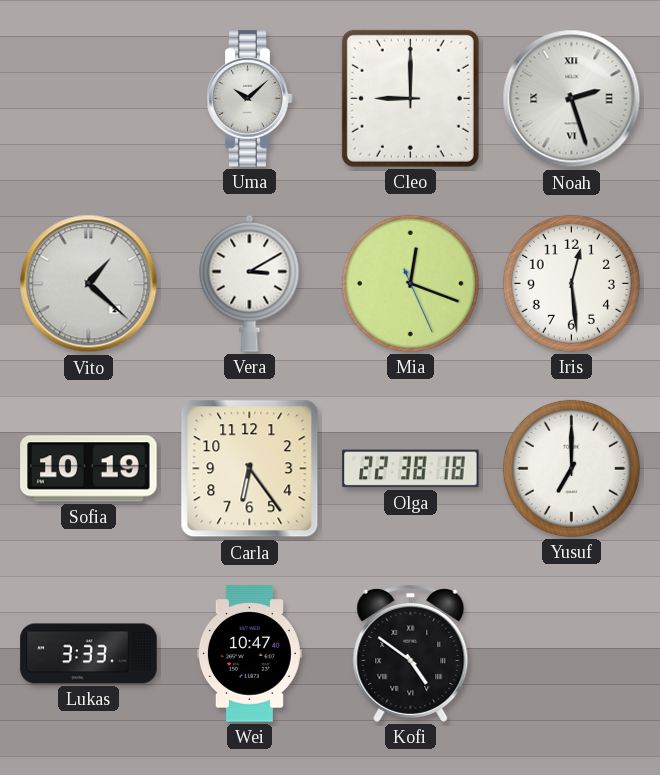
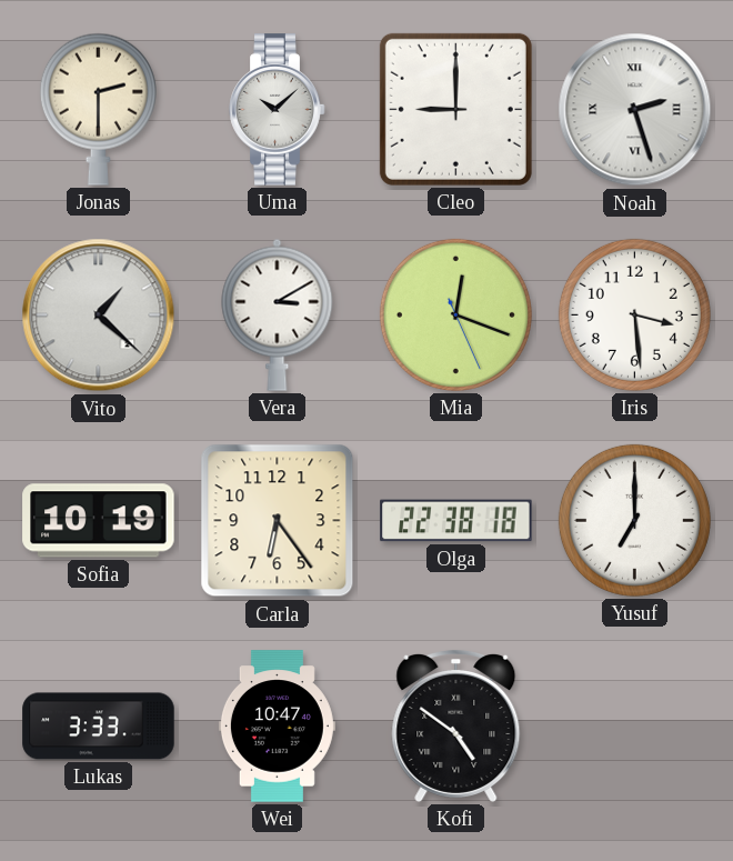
Jonas: none -> 2:30 (98, 109)
Iris: 12:29 -> 3:29 (634, 314)
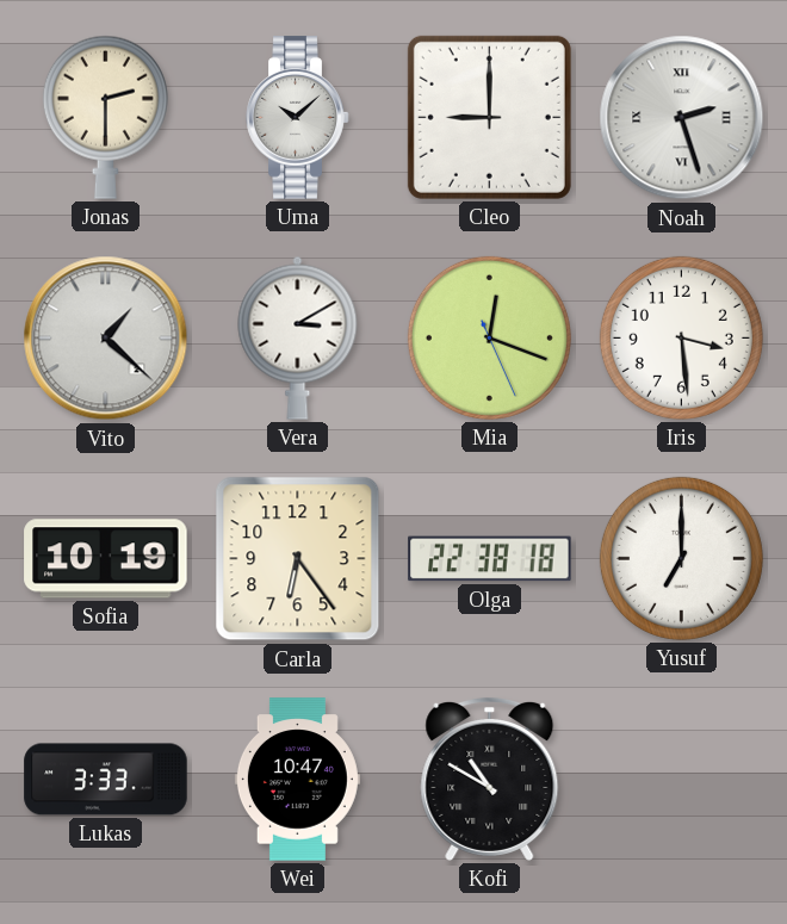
Kofi: 4:51 -> 10:50 (490, 779)
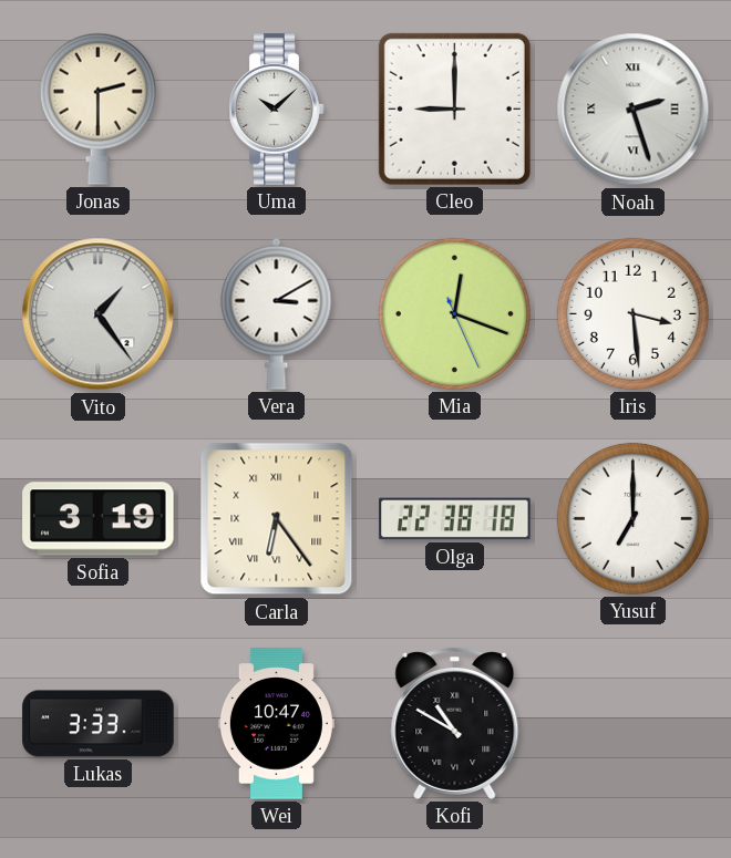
Vito: 1:22 -> 1:24 (99, 314)
Sofia: 10:19 -> 3:19 (99, 519)
Carla numerals: Arabic -> Roman (277, 519)
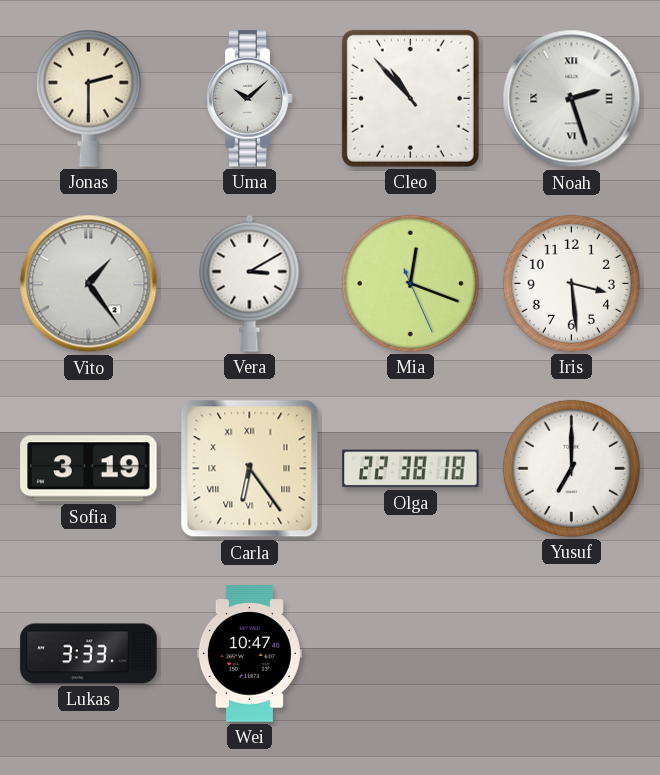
Cleo: 9:00 -> 10:53 (410, 98)
Kofi: 10:50 -> none (455, 723)
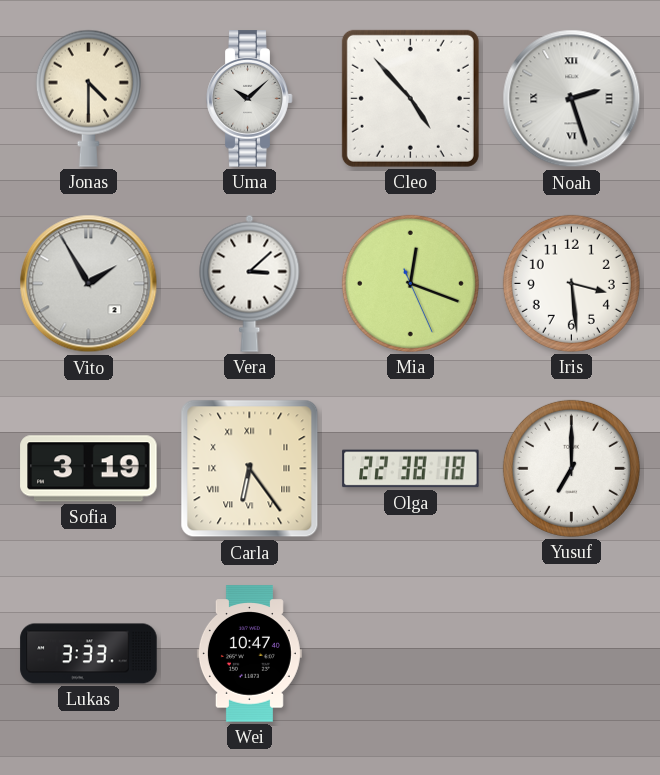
Jonas: 2:30 -> 4:30 (88, 98)
Cleo: 10:53 -> 4:53 (410, 98)
Vito: 1:24 -> 1:55 (89, 284)
Vera: 3:10 -> 3:08 (250, 283)
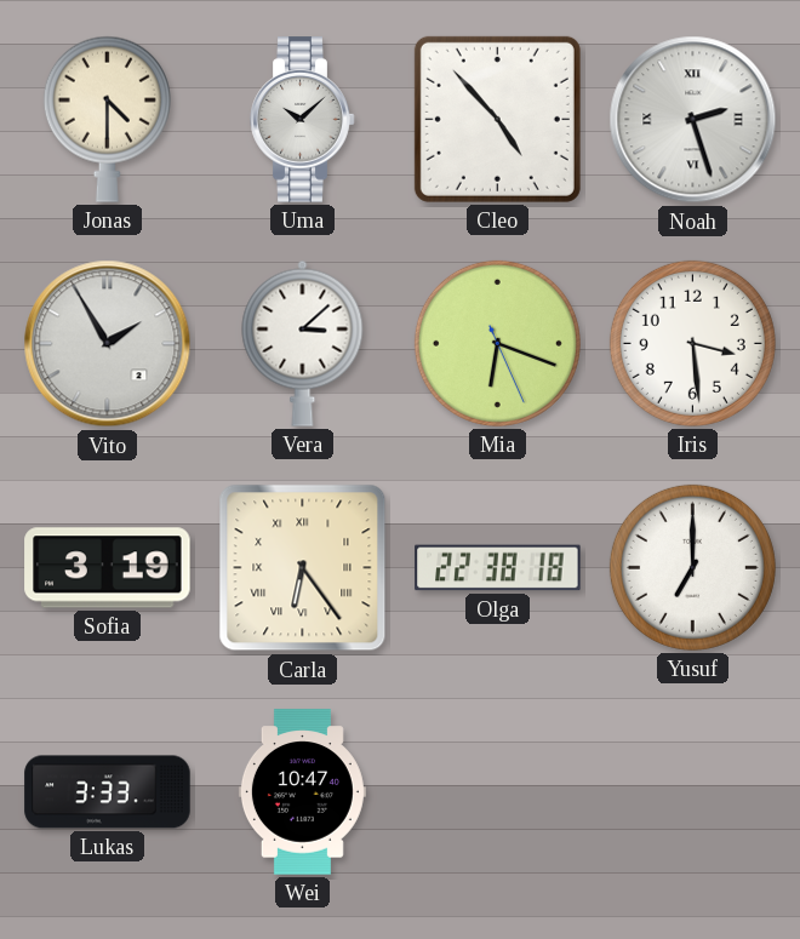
Mia: 12:18 -> 6:18 (497, 343)
